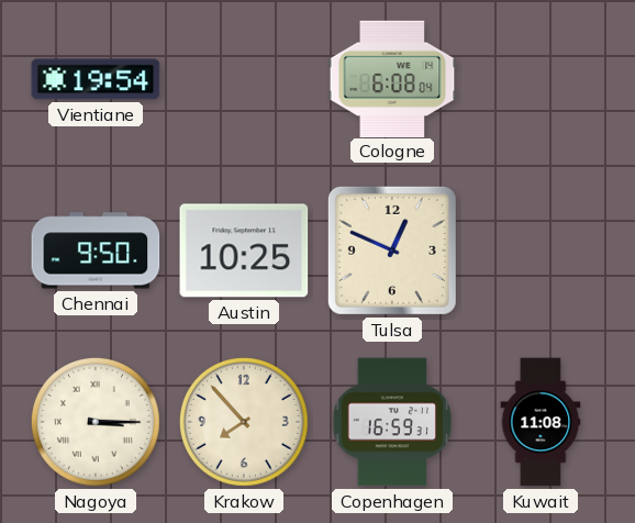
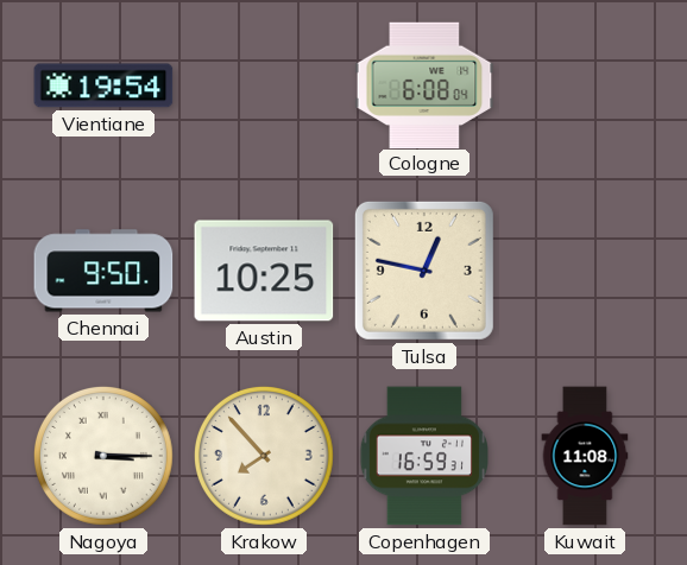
Tulsa: 12:49 -> 12:47 (424, 271)
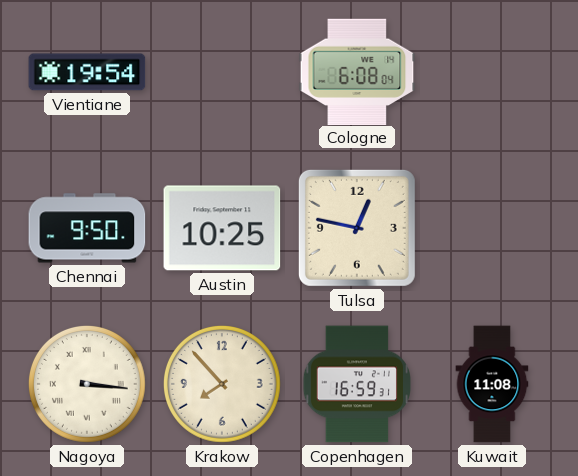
Nagoya: 3:15 -> 3:16 (87, 384)
